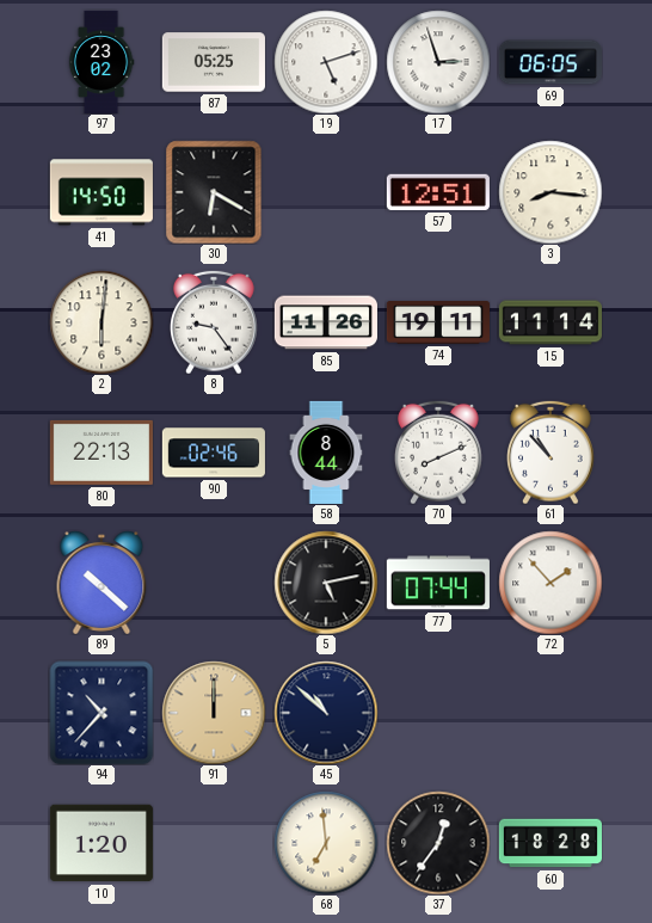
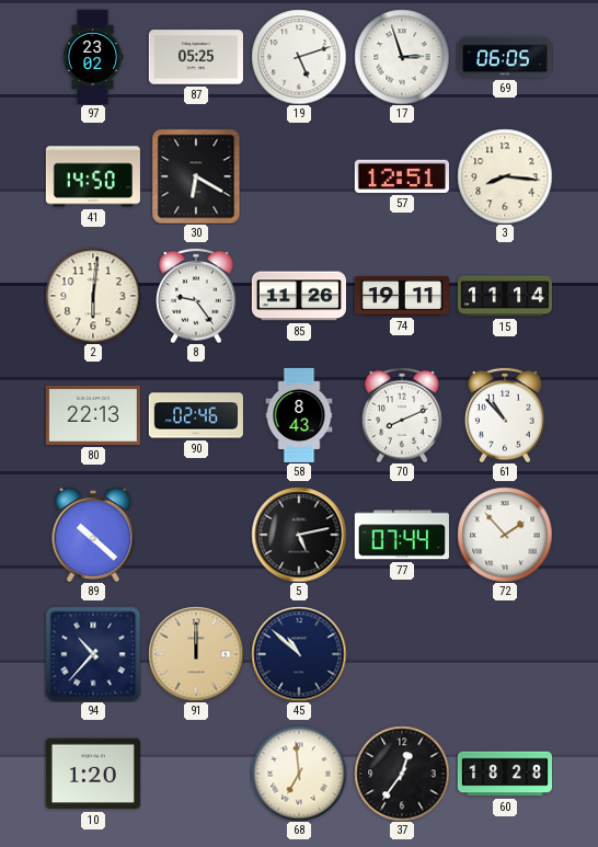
58: 8:44 -> 8:43 (299, 414)
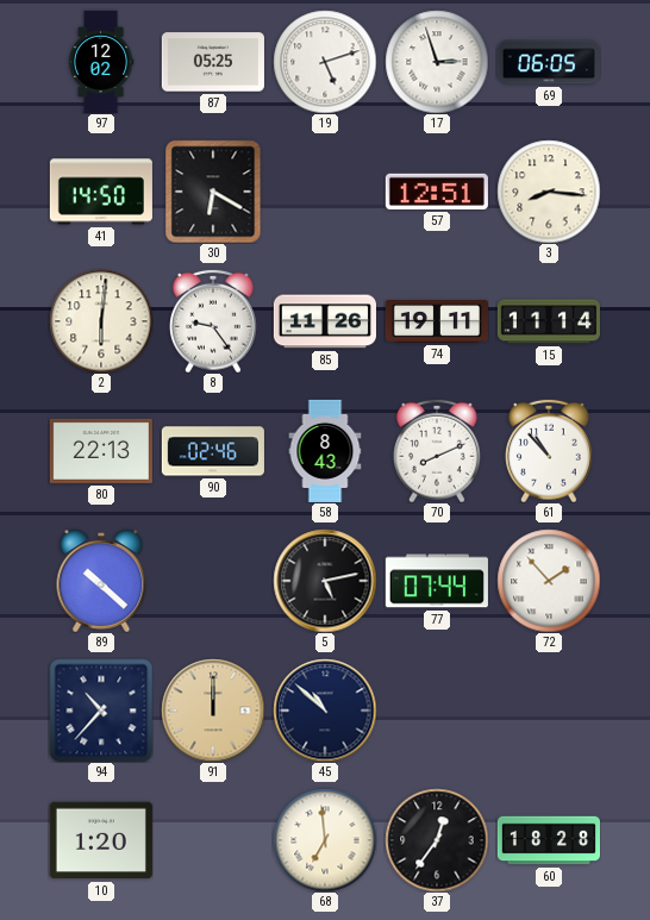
97: 23:02 -> 12:02 (101, 62)
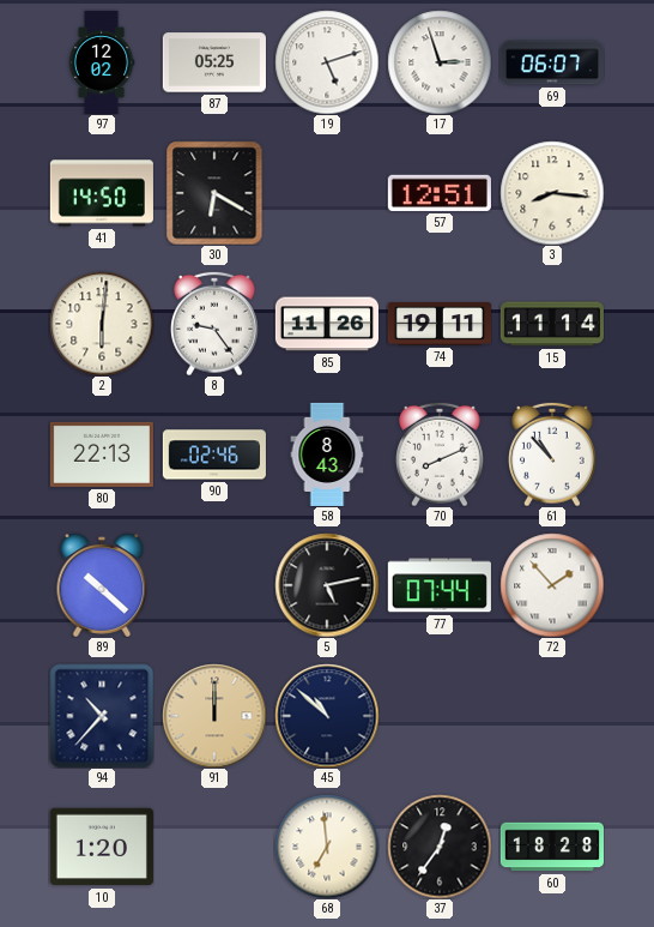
69: 06:05 -> 06:07 (552, 62)
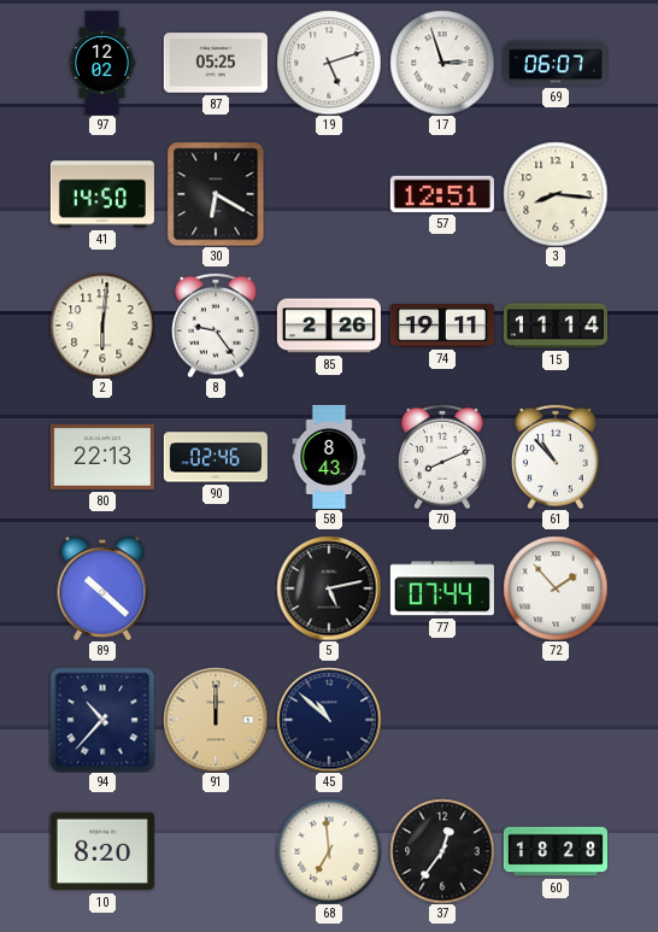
85: 11:26 -> 2:26 (329, 326)
10: 1:20 -> 8:20 (102, 851)
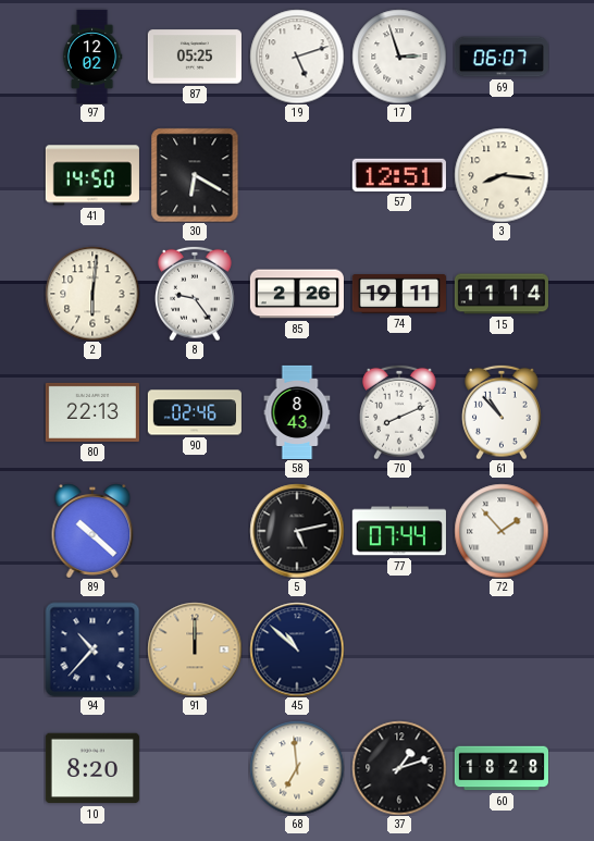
37: 12:36 -> 1:12 (399, 768)
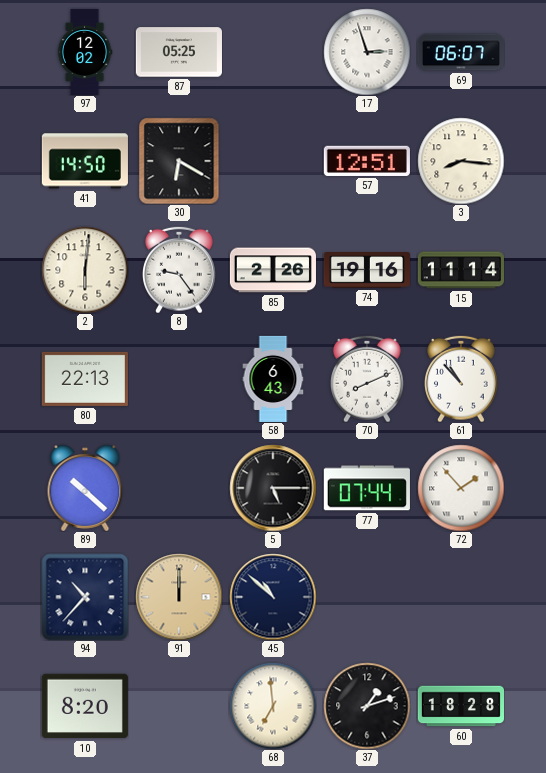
19: 5:12 -> none (297, 57)
74: 19:11 -> 19:16 (367, 271)
90: 02:46 -> none (195, 412)
58: 8:43 -> 6:43 (273, 378)
5: 5:13 -> 5:15 (273, 488)
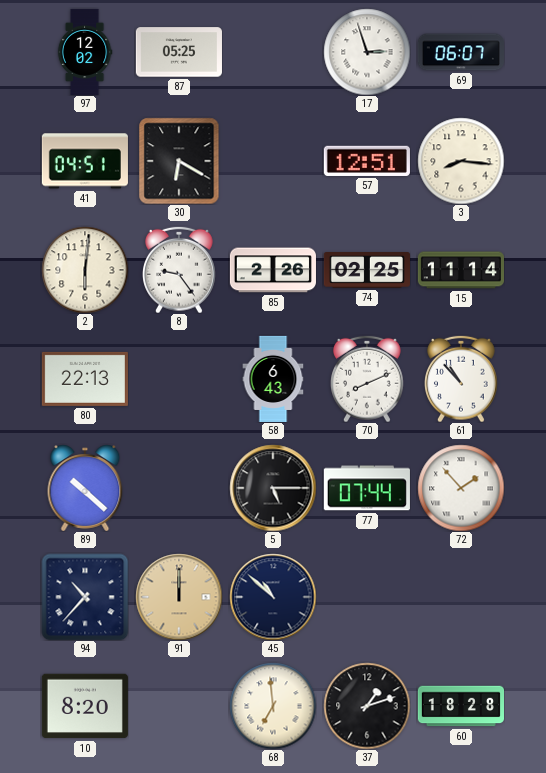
41: 14:50 -> 04:51 (85, 161)
74: 19:16 -> 02:25 (367, 271)
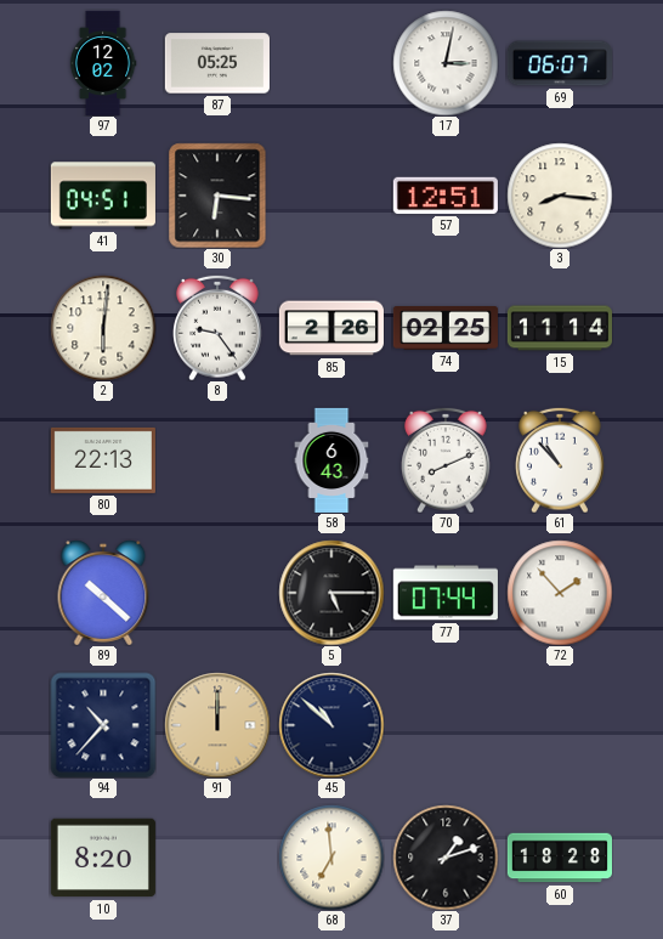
17: 2:57 -> 3:02 (446, 63)
30: 6:20 -> 6:16 (217, 196)
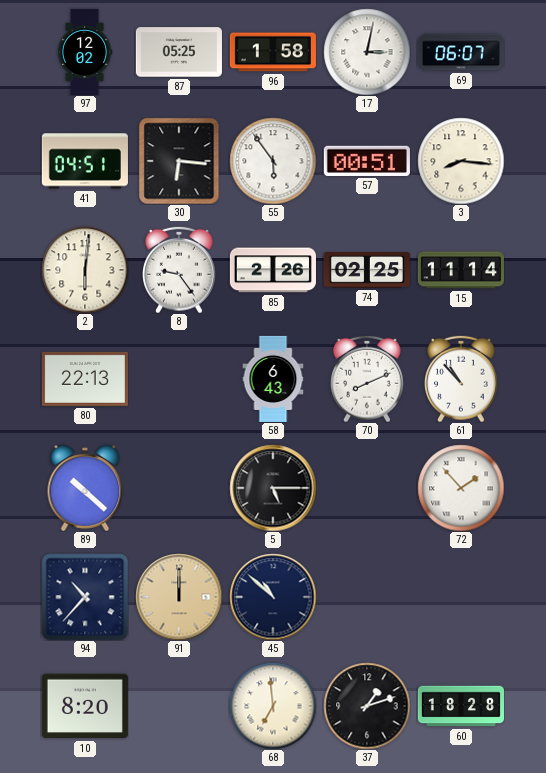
96: none -> 1:58 (273, 52)
55: none -> 5:54 (273, 161)
57: 12:51 -> 00:51 (367, 161)
77: 07:44 -> none (446, 593)
